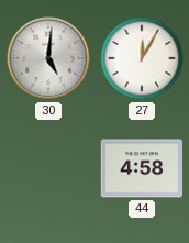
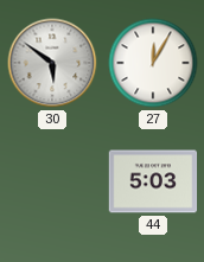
30: 5:01 -> 5:51 (52, 63)
44: 4:58 -> 5:03 (153, 181)
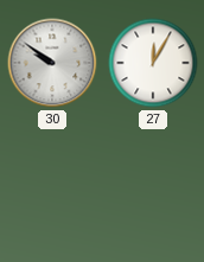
30: 5:51 -> 9:51 (52, 63)
44: 5:03 -> none (153, 181)
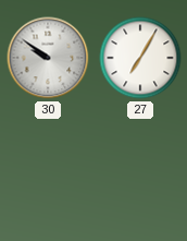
27: 12:05 -> 7:05 (140, 58)
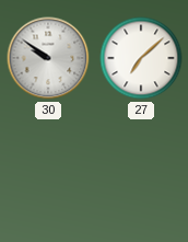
27: 7:05 -> 7:08 (141, 58)
